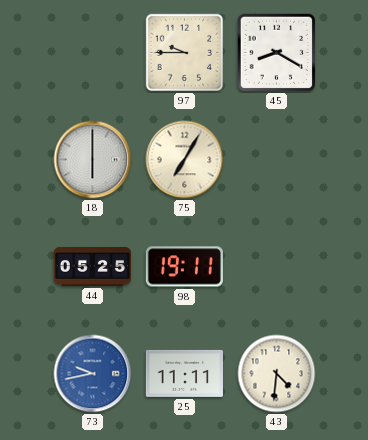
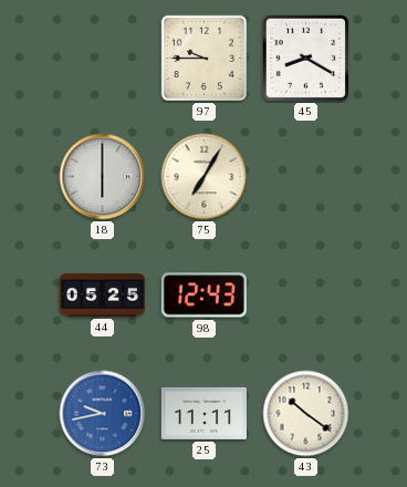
98: 19:11 -> 12:43 (203, 296)
43: 4:31 -> 10:21 (306, 414)
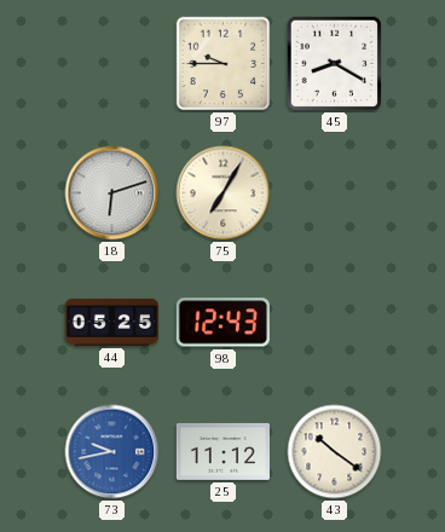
18: 6:00 -> 6:12 (112, 193)
25: 11:11 -> 11:12 (223, 451)
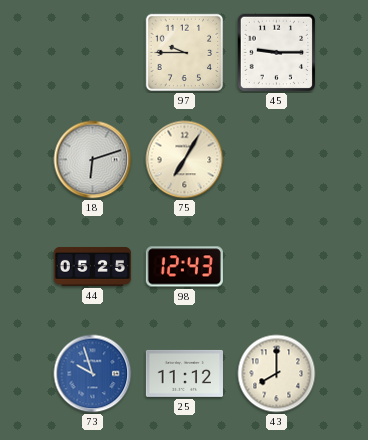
45: 8:20 -> 9:15 (277, 53)
73: 9:43 -> 9:57 (93, 374)
43: 10:21 -> 8:00 (277, 374)
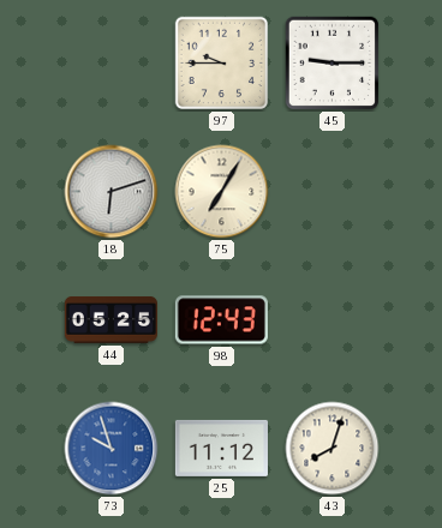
43: 8:00 -> 8:03 (333, 449)
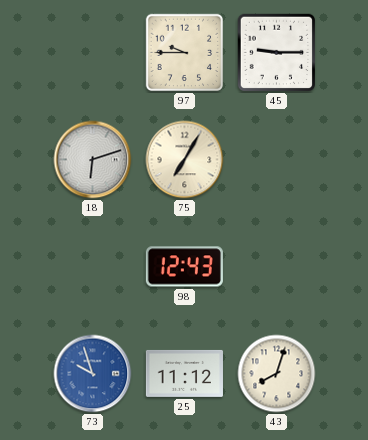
44: 05:25 -> none (110, 319)
